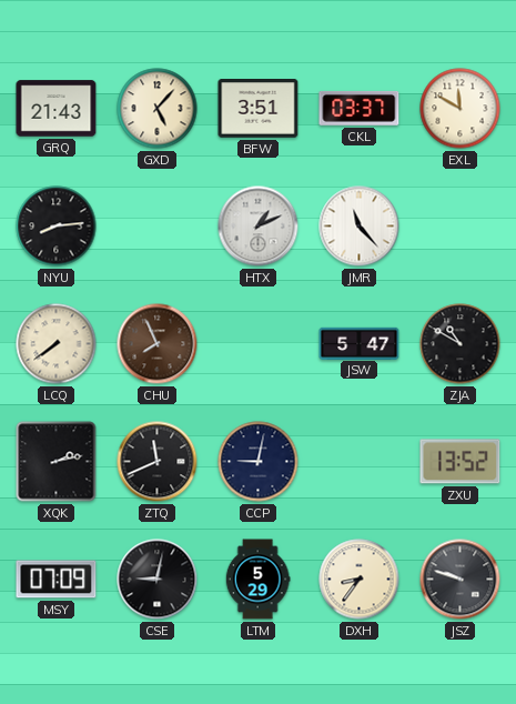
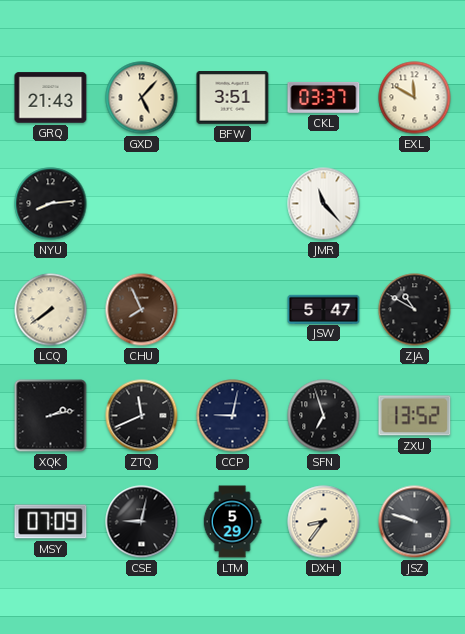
HTX: 1:11 -> none (259, 227)
SFN: none -> 6:57 (324, 416)
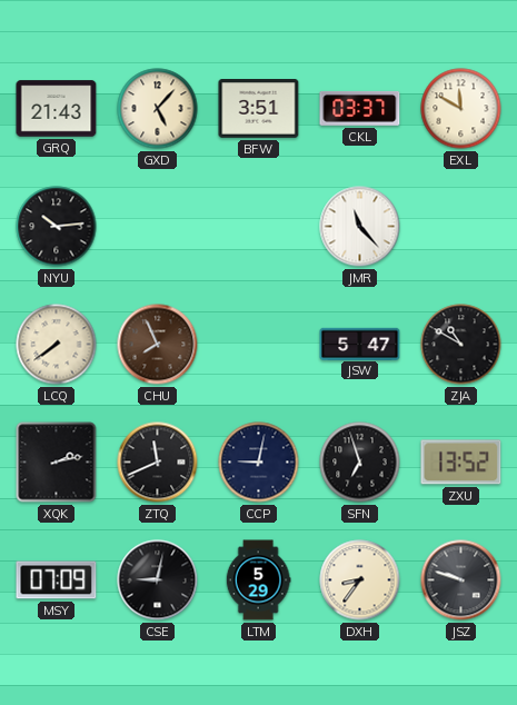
NYU: 8:14 -> 10:14 (57, 227)
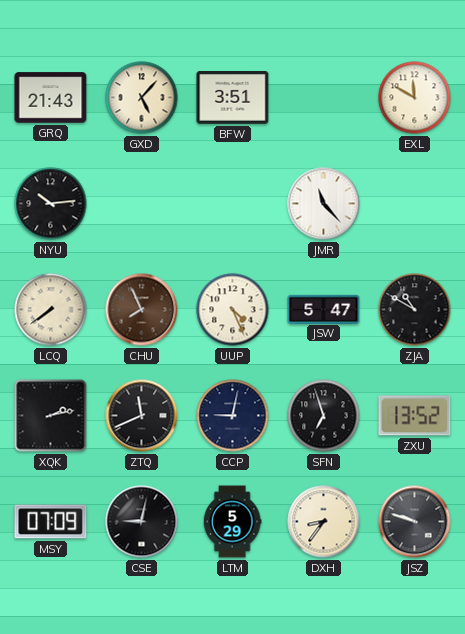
CKL: 03:37 -> none (360, 108)
UUP: none -> 4:26 (233, 310)
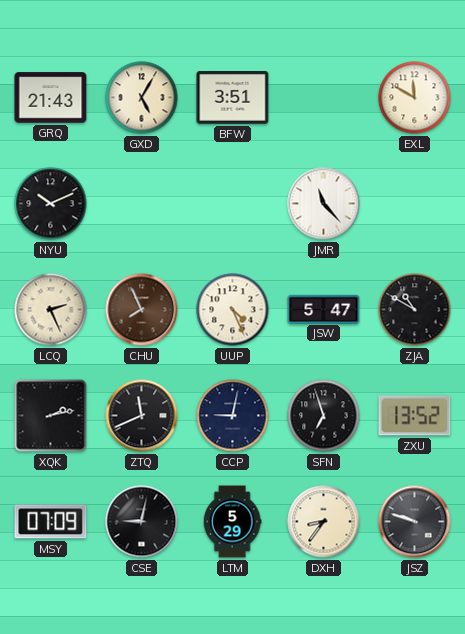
GXD: 5:07 -> 5:05 (142, 98)
NYU: 10:14 -> 10:11 (51, 204)
LCQ: 7:39 -> 2:26 (51, 310)
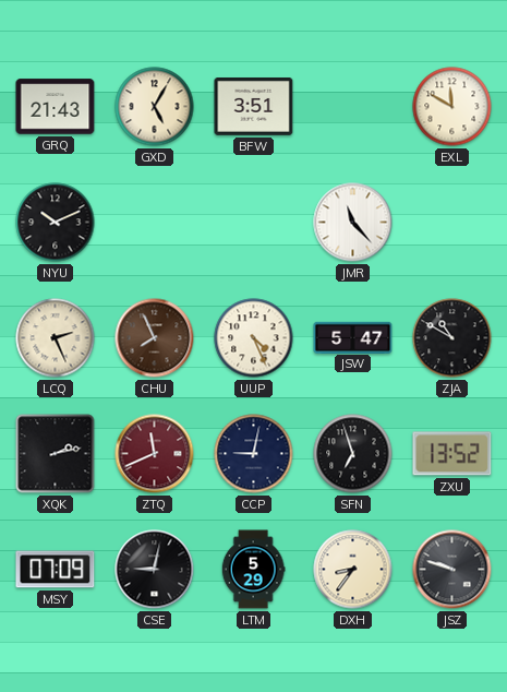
ZTQ dial: black -> burgundy (155, 454)
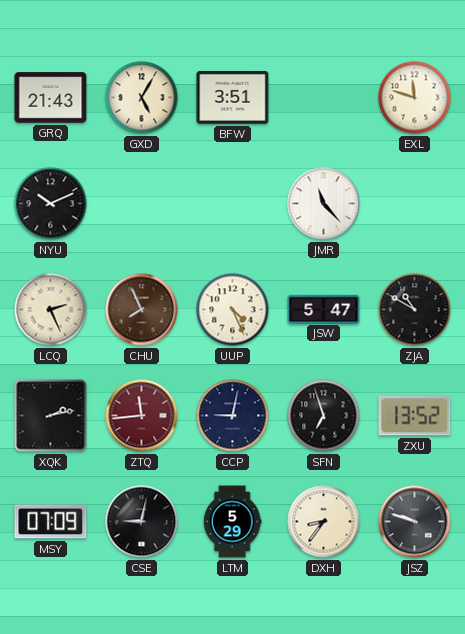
EXL: 11:50 -> 11:48 (415, 98)
ZTQ: 11:41 -> 11:44 (142, 416)
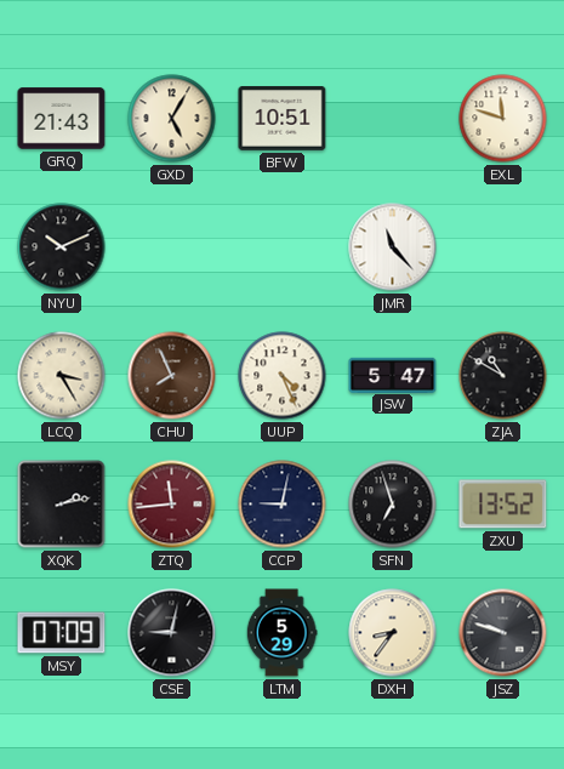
BFW: 3:51 -> 10:51 (283, 119)
LCQ: 2:26 -> 3:25 (62, 376)
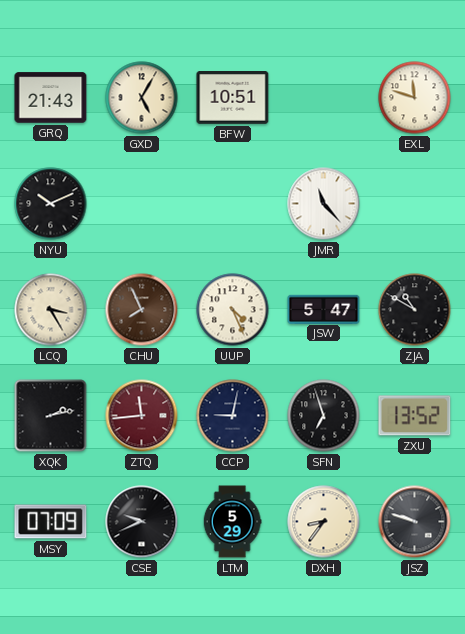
CSE: 9:02 -> 9:41 (142, 522)
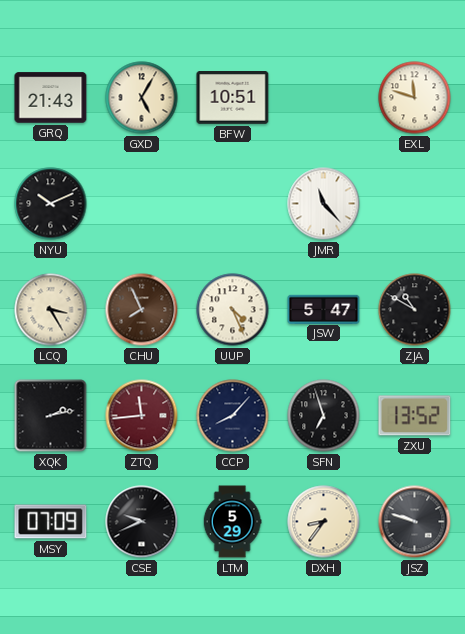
CCP: 9:02 -> 8:07 (233, 416)
